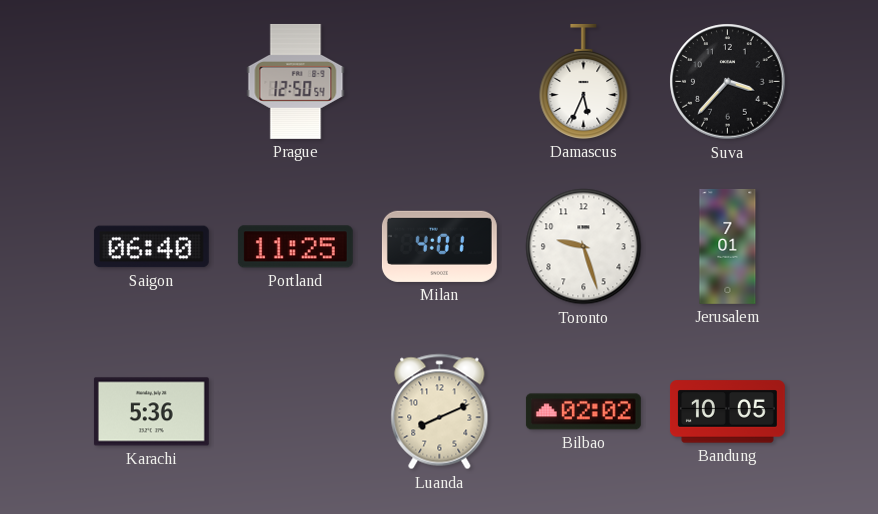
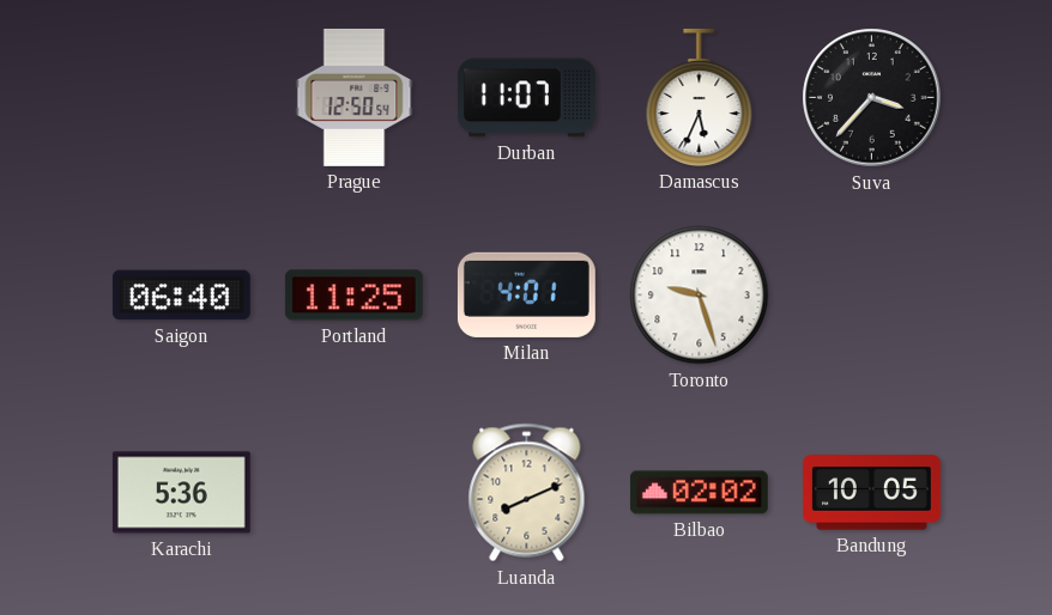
Durban: none -> 11:07 (526, 98)
Jerusalem: 7:01 -> none (728, 246)
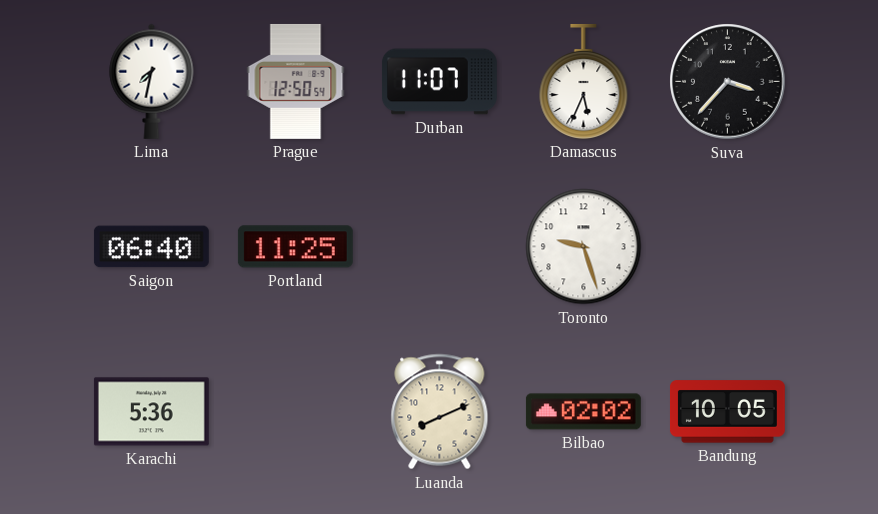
Lima: none -> 7:32 (152, 81)
Milan: 4:01 -> none (526, 294)
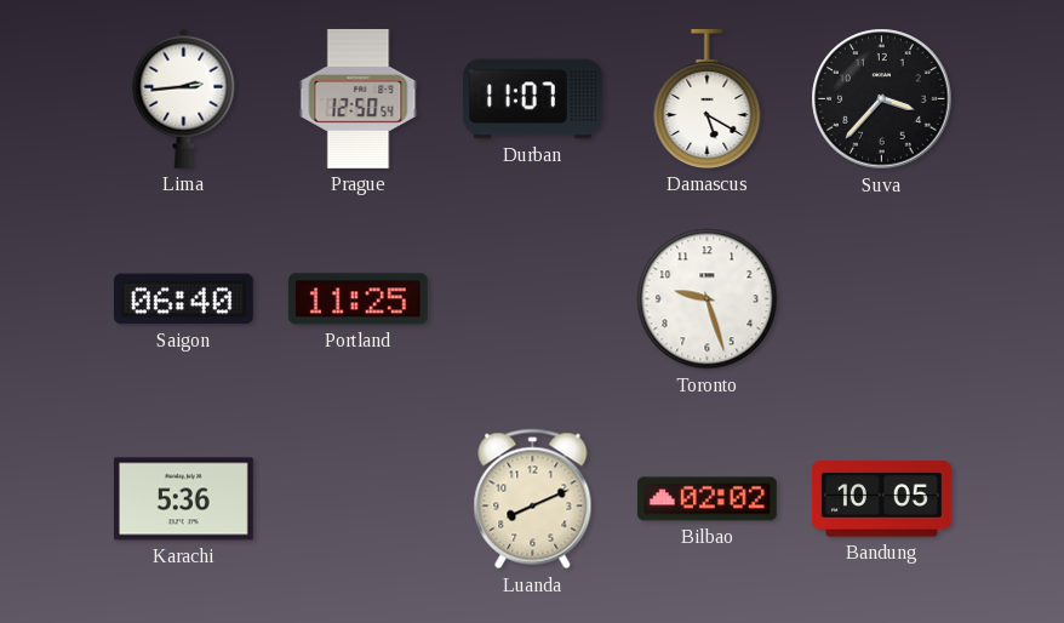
Lima: 7:32 -> 2:44 (184, 98)
Damascus: 5:34 -> 5:20 (708, 98)
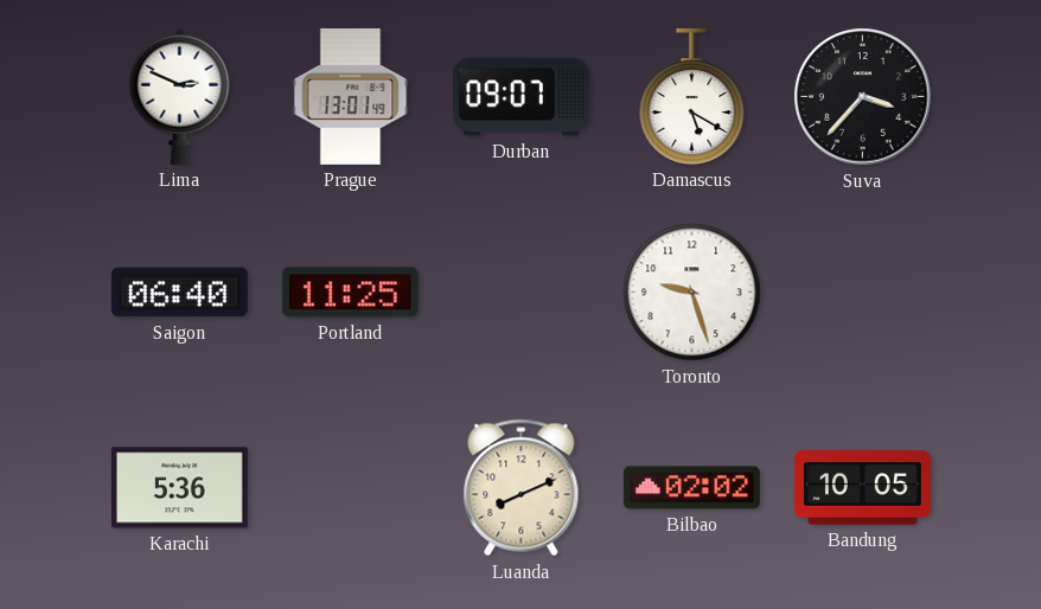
Lima: 2:44 -> 2:49 (180, 96)
Prague: 12:50 -> 13:01 (351, 96)
Durban: 11:07 -> 09:07 (520, 97)
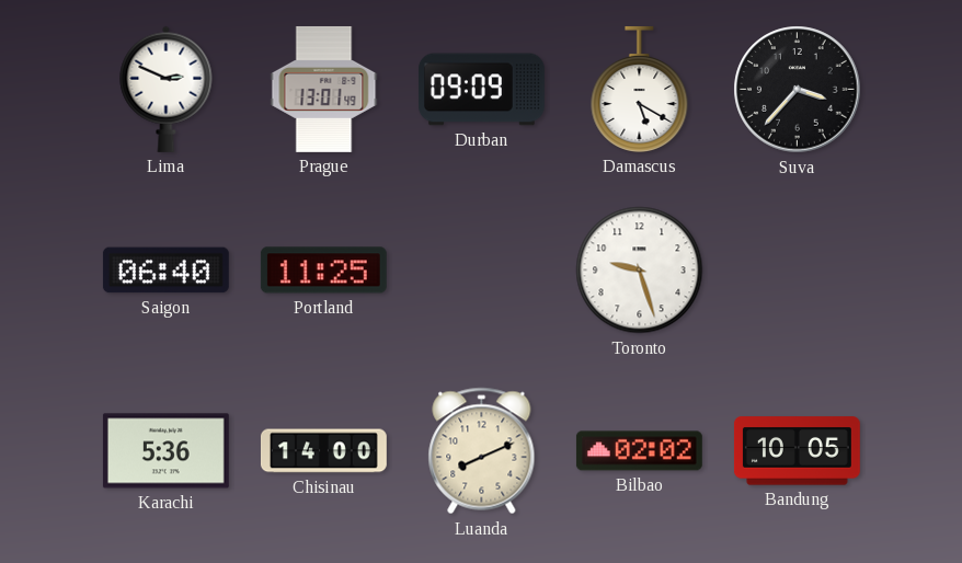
Durban: 09:07 -> 09:09 (481, 90)
Chisinau: none -> 14:00 (323, 451)
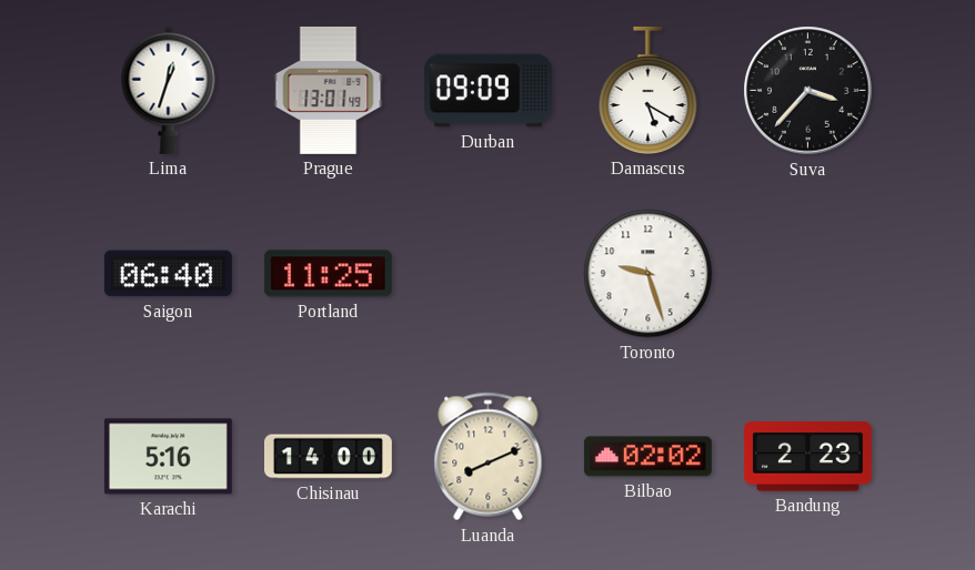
Lima: 2:49 -> 12:33 (169, 90)
Karachi: 5:36 -> 5:16 (168, 457)
Bandung: 10:05 -> 2:23 (807, 457)
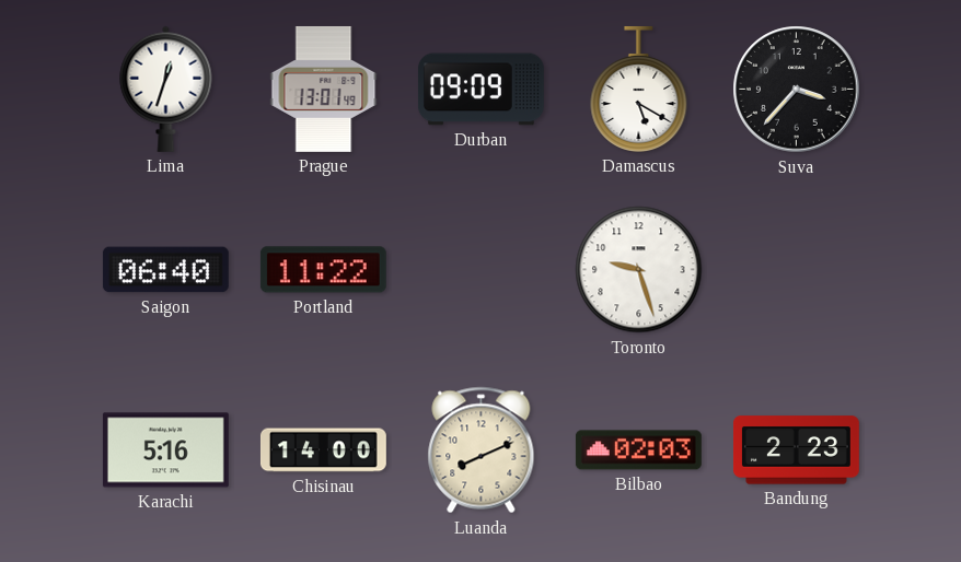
Portland: 11:25 -> 11:22 (323, 270)
Bilbao: 02:02 -> 02:03 (638, 450)
